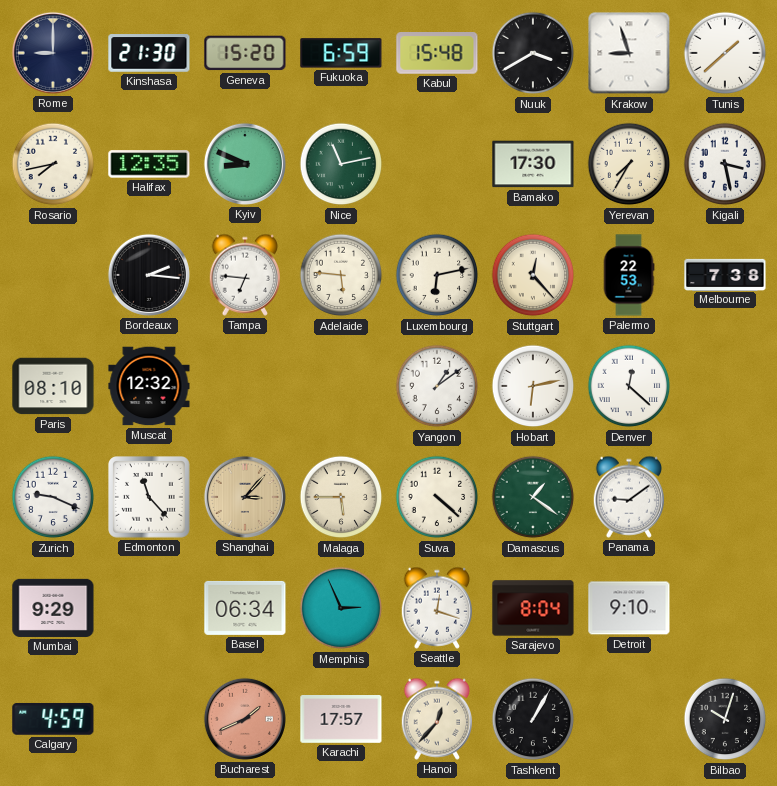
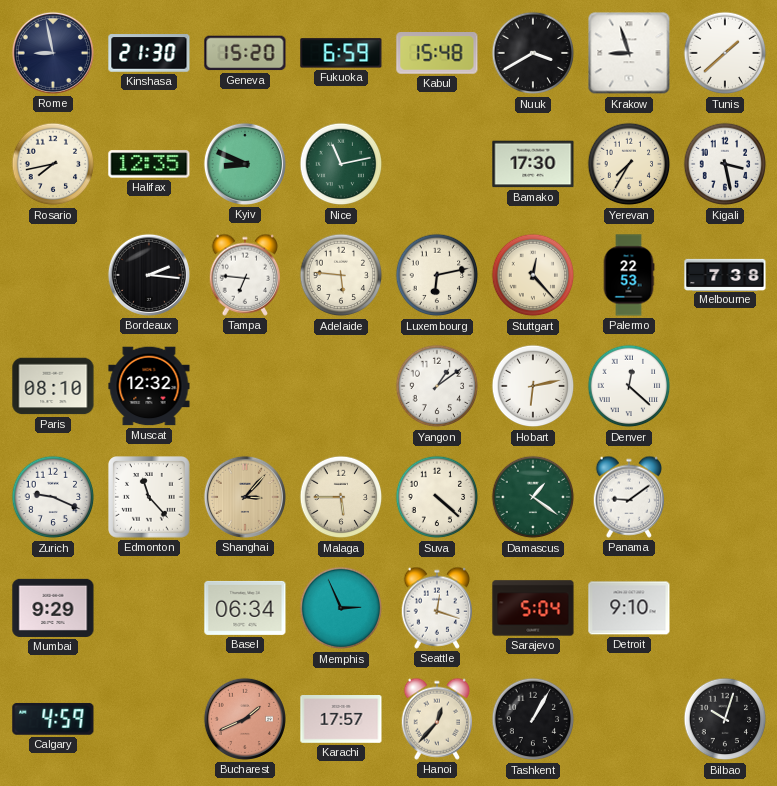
Rome: 9:00 -> 8:58 (53, 53)
Sarajevo: 8:04 -> 5:04 (533, 608)
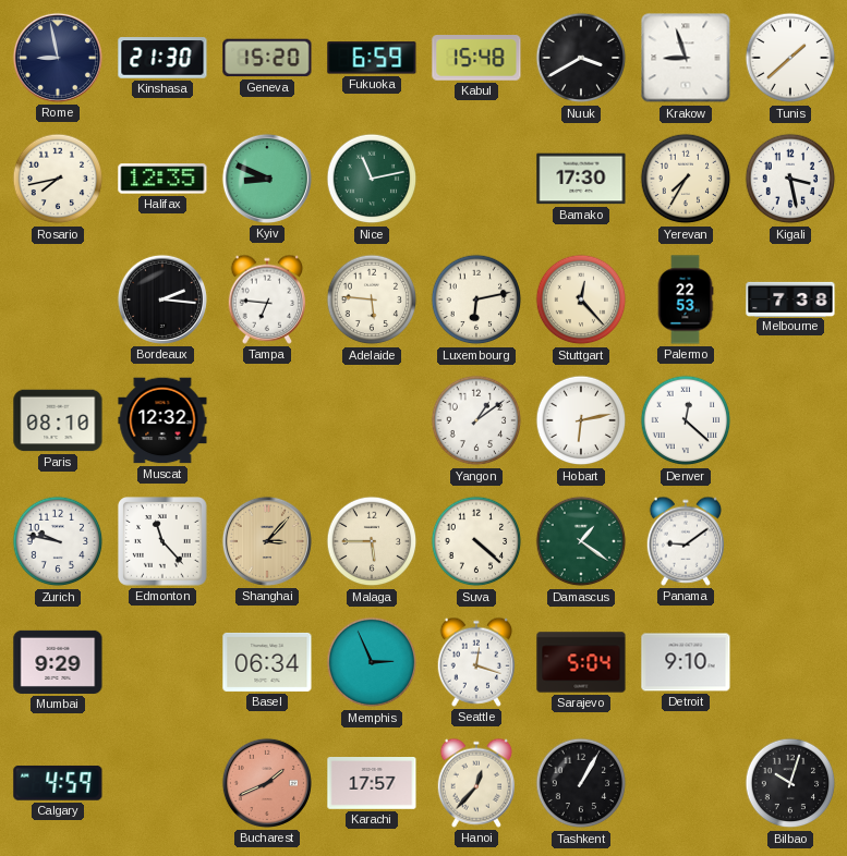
Zurich: 9:19 -> 9:47 (58, 541)
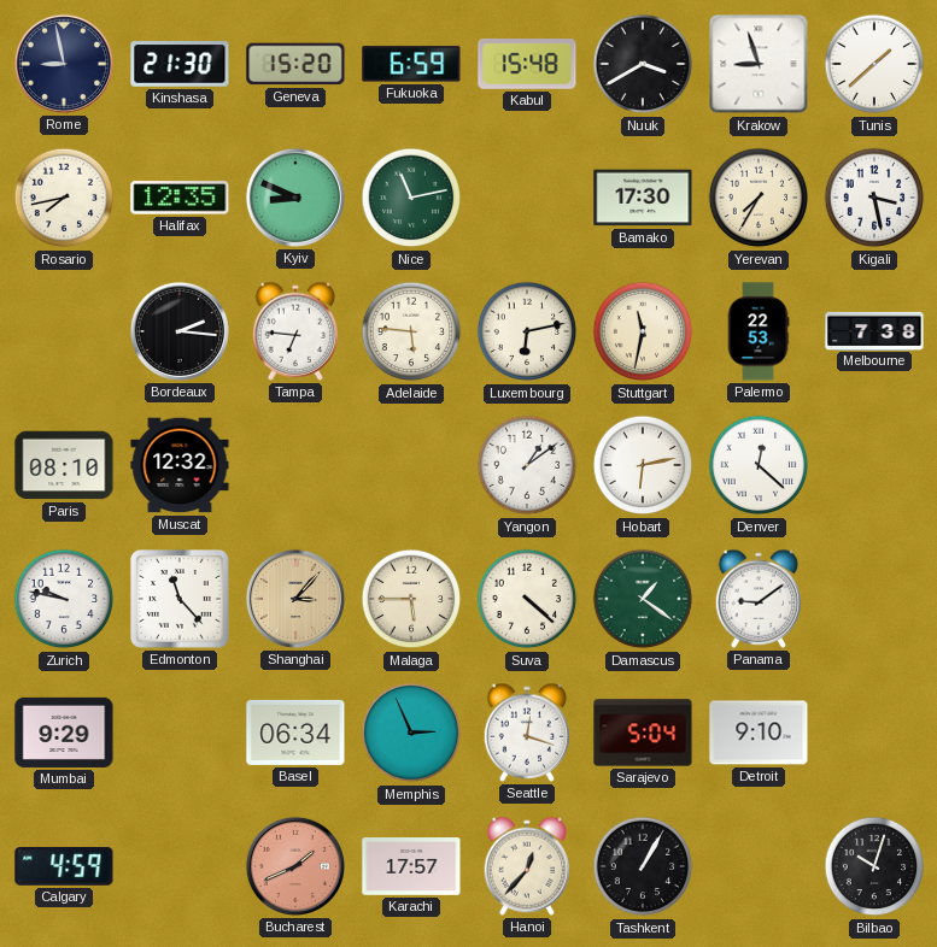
Stuttgart: 12:23 -> 11:32 (643, 331)
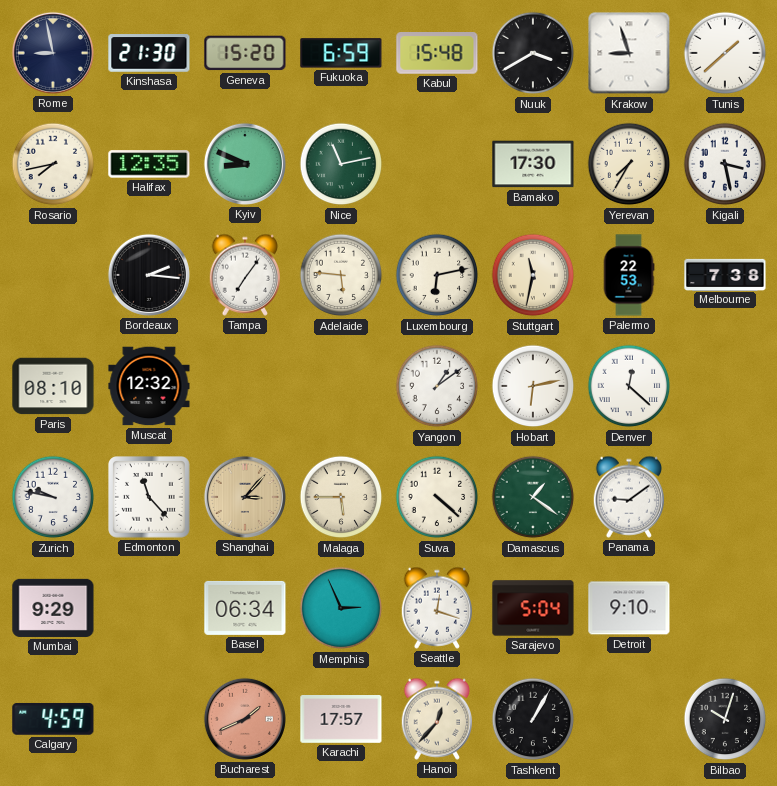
Tampa: 6:46 -> 7:06 (245, 275)
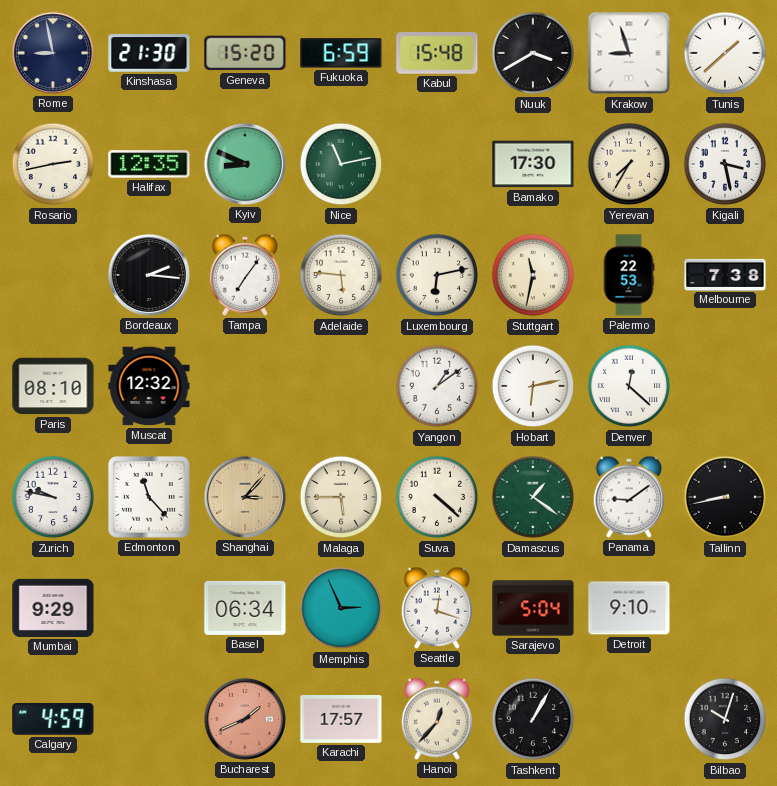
Rosario: 7:43 -> 2:43 (53, 164)
Tallinn: none -> 8:43 (725, 497)
